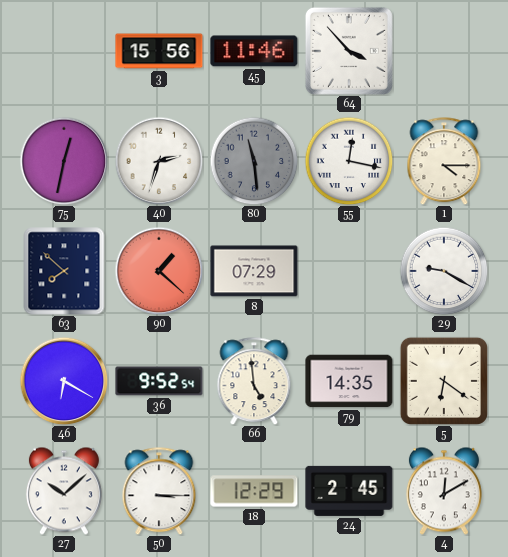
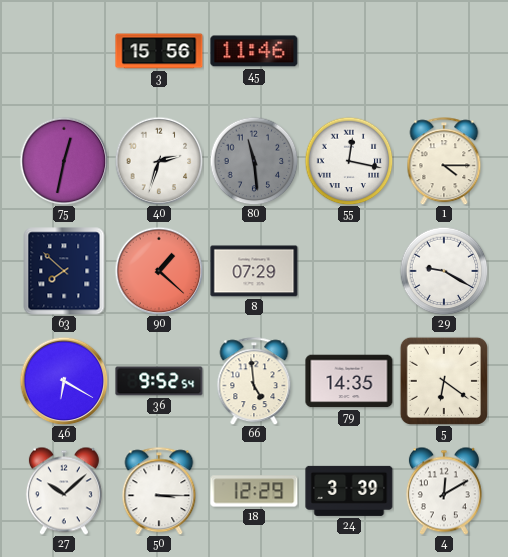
64: 3:53 -> none (349, 51)
24: 2:45 -> 3:39 (349, 491)
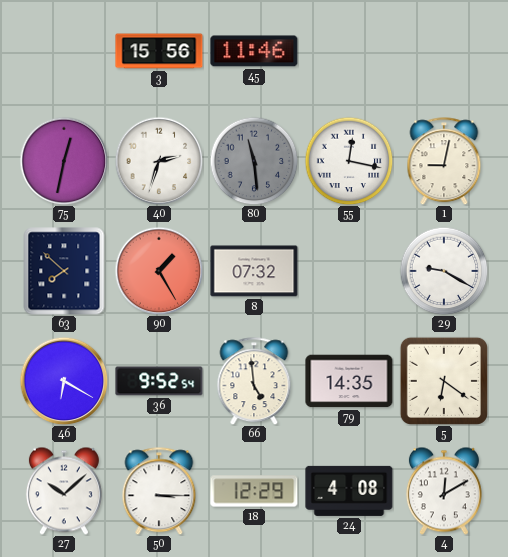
1: 4:15 -> 9:02 (444, 161)
90: 1:22 -> 1:25 (159, 271)
8: 07:29 -> 07:32 (254, 271)
24: 3:39 -> 4:08 (349, 491)
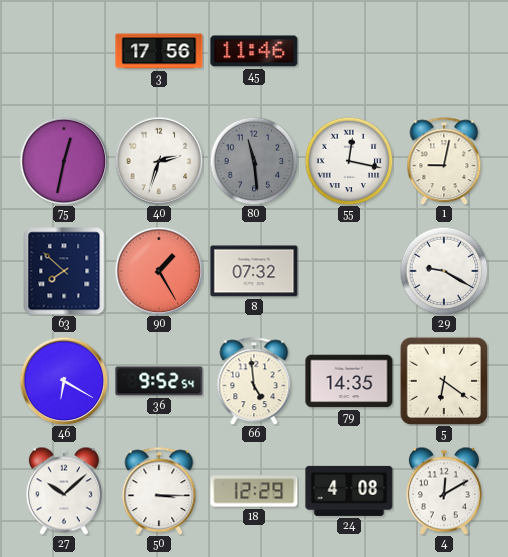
3: 15:56 -> 17:56 (159, 51)
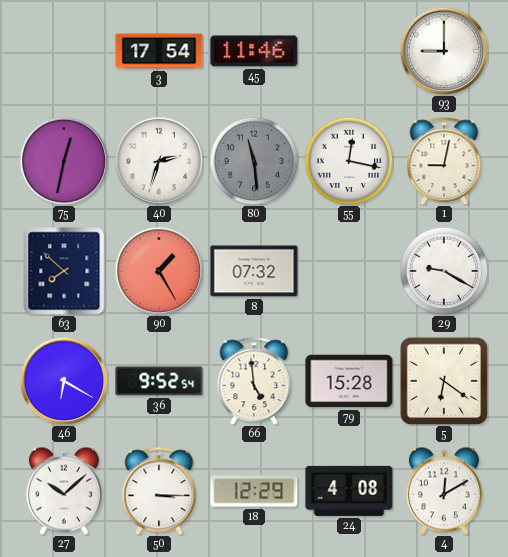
3: 17:56 -> 17:54 (159, 51)
93: none -> 9:00 (444, 51)
79: 14:35 -> 15:28 (349, 381)
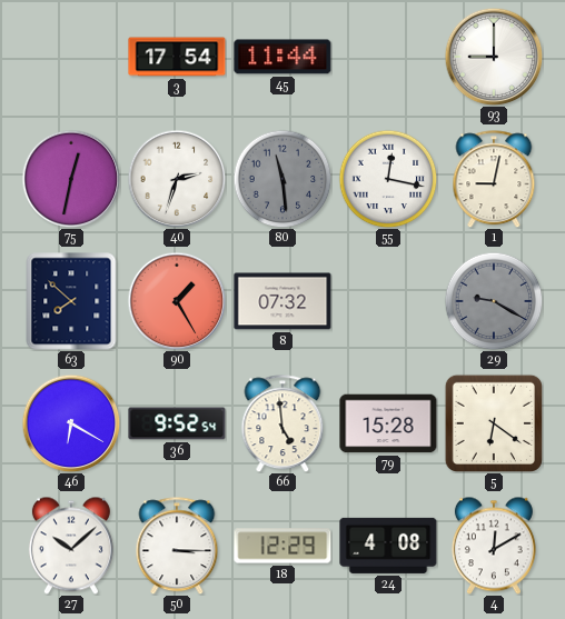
45: 11:46 -> 11:44 (282, 57)
29 dial: white -> grey (494, 301)
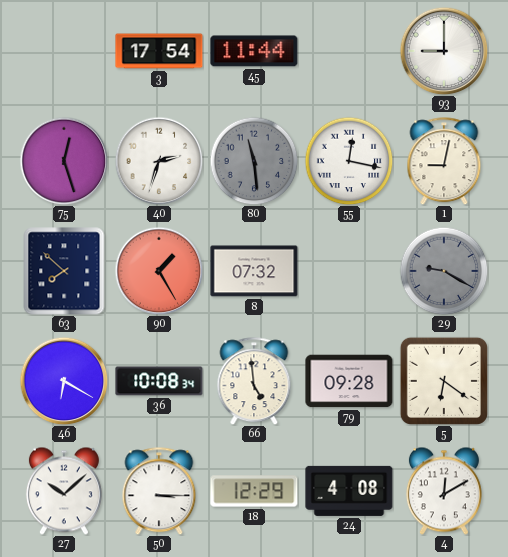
75: 12:32 -> 12:27 (64, 161)
36: 9:52 -> 10:08 (159, 381)
79: 15:28 -> 09:28 (349, 381)
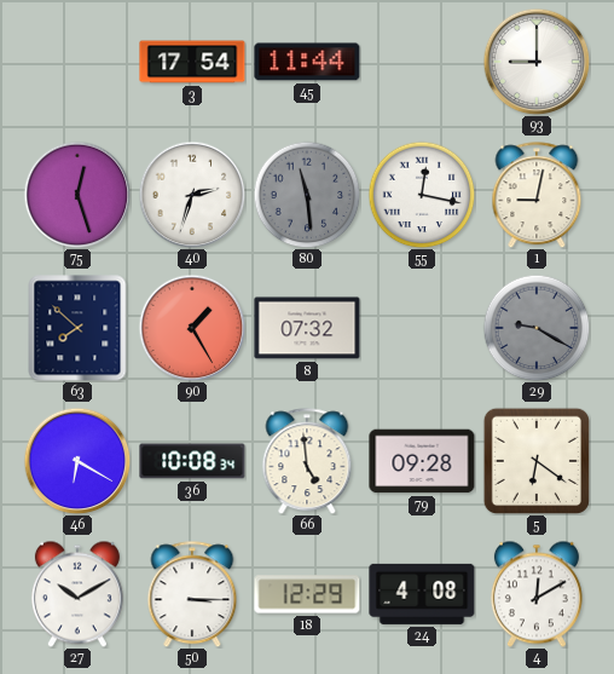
27: 10:08 -> 10:10 (77, 594)
